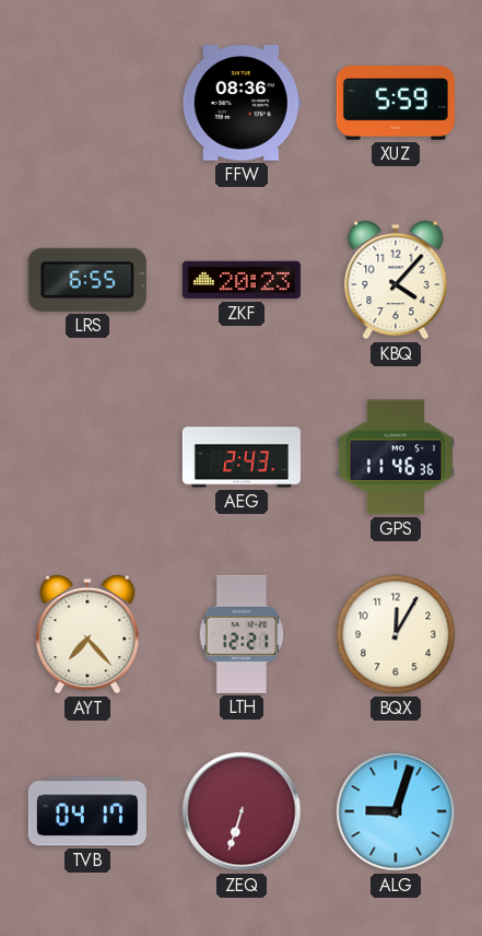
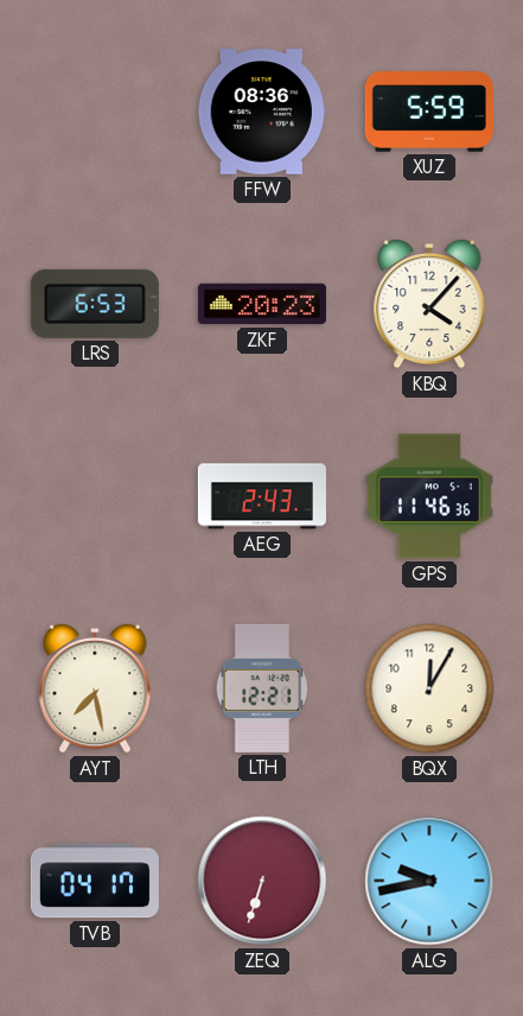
LRS: 6:55 -> 6:53 (95, 304)
AYT: 7:23 -> 7:28 (95, 688)
ALG: 9:03 -> 9:43 (429, 881)
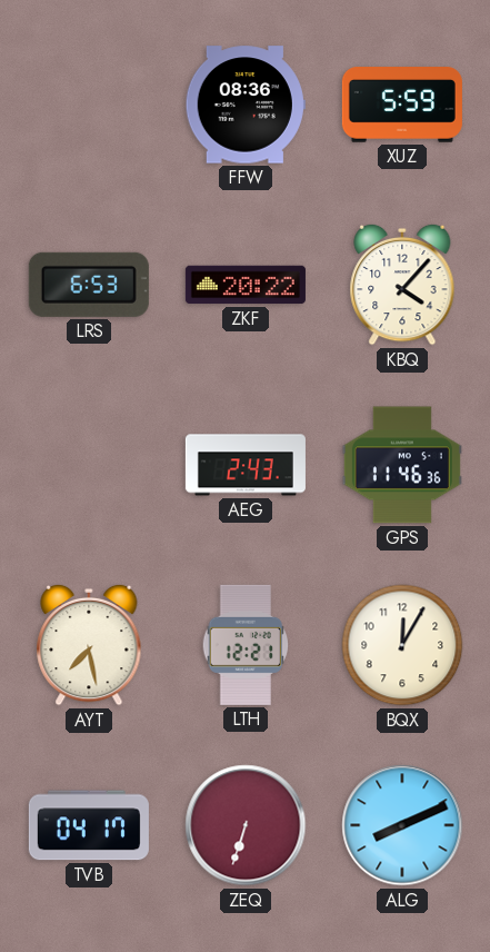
ZKF: 20:23 -> 20:22 (246, 285)
ALG: 9:43 -> 8:11 (402, 825)
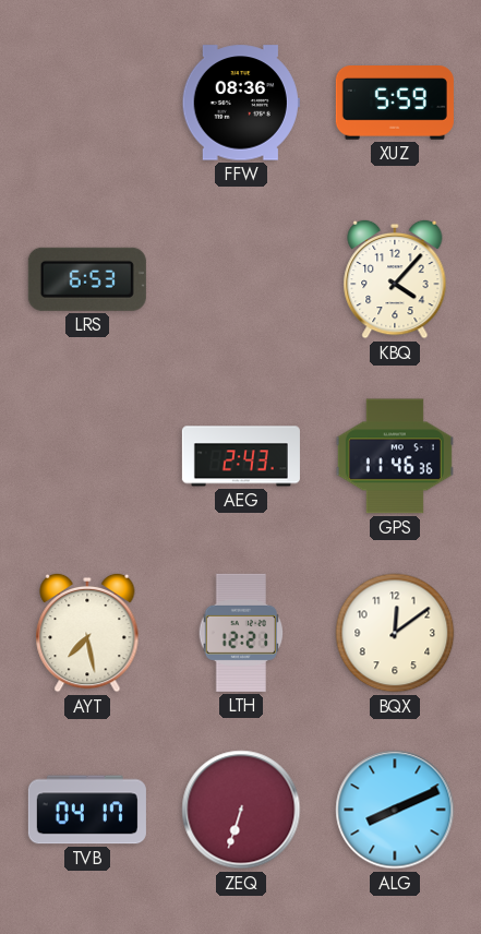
ZKF: 20:22 -> none (246, 285)
BQX: 12:05 -> 12:09 (395, 633)
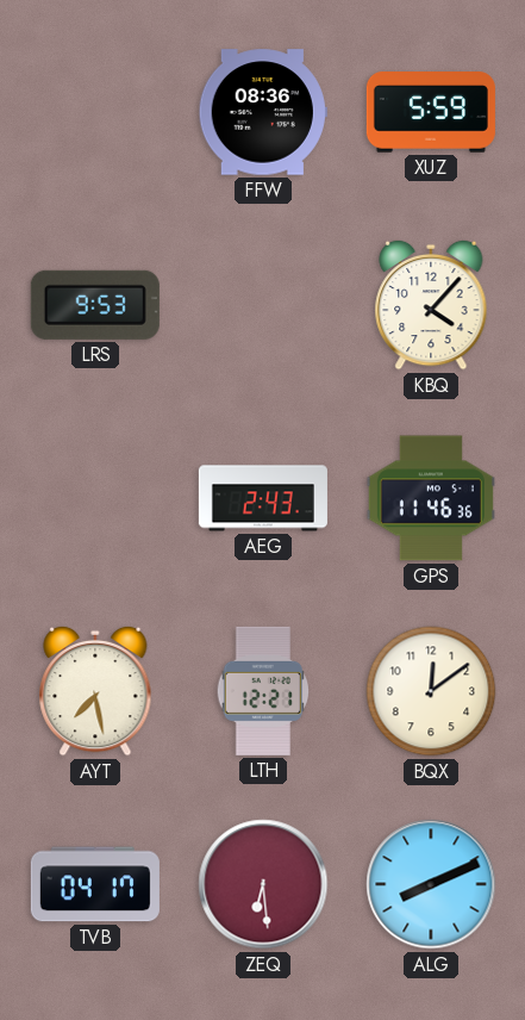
LRS: 6:53 -> 9:53 (95, 305)
ZEQ: 6:33 -> 6:29 (263, 884)
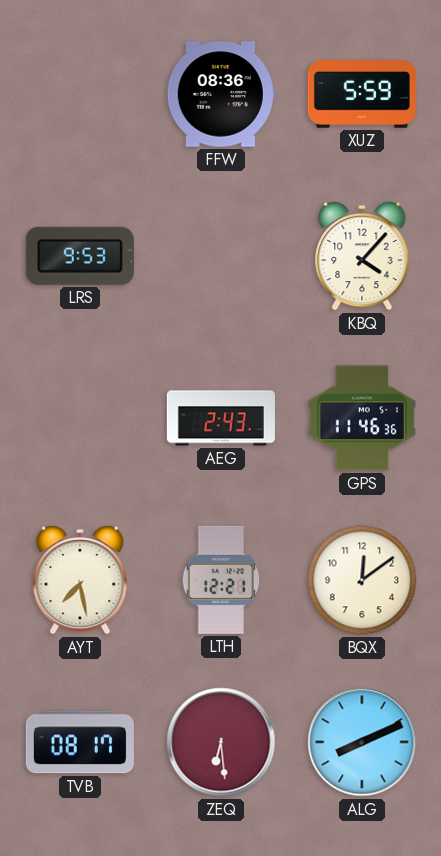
TVB: 04:17 -> 08:17 (80, 742)
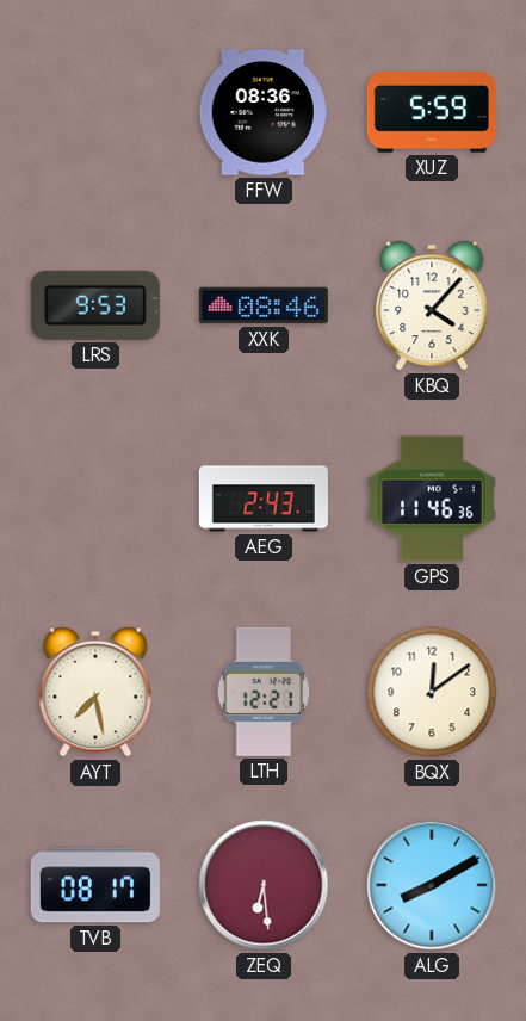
XXK: none -> 08:46 (264, 305)
ALG: 8:11 -> 8:10 (432, 885)
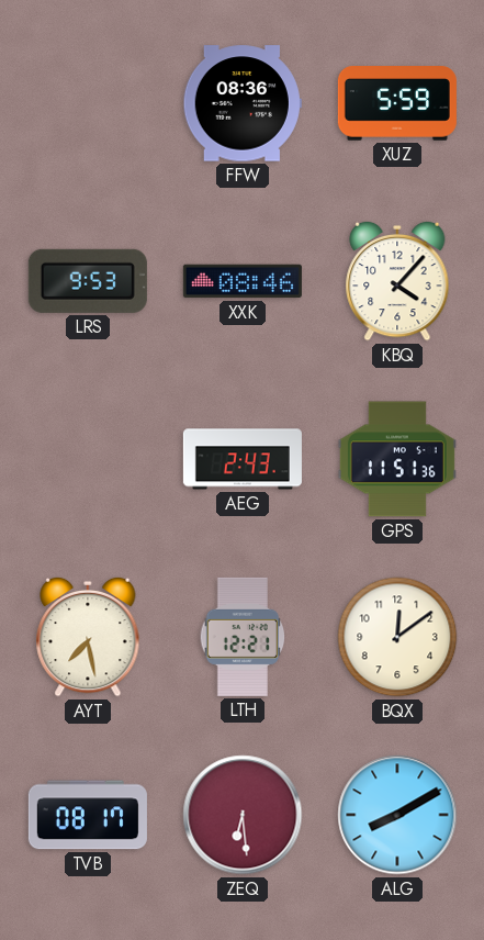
GPS: 11:46 -> 11:51 (397, 459)
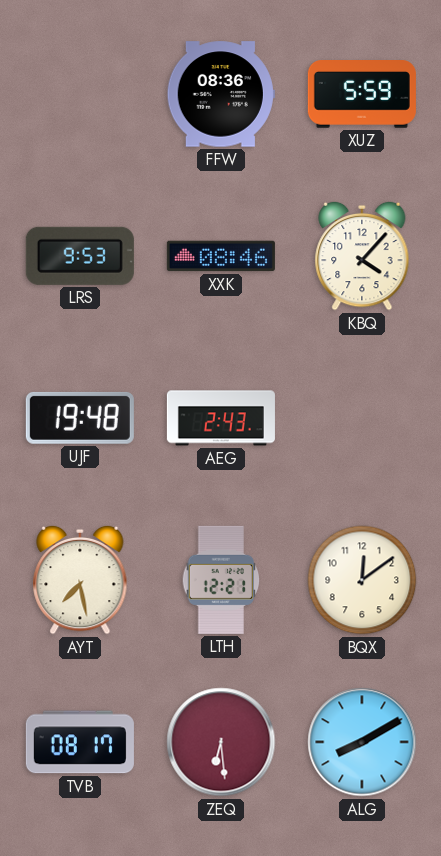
UJF: none -> 19:48 (80, 418)
GPS: 11:51 -> none (397, 459)
